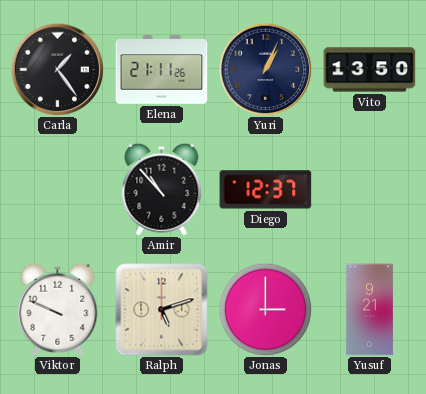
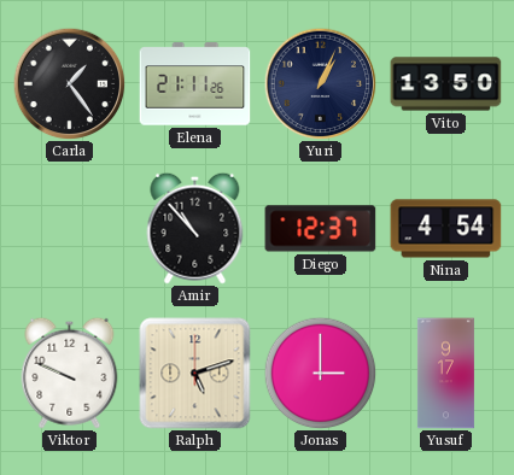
Nina: none -> 4:54 (446, 229)
Yusuf: 9:21 -> 9:17 (445, 374)
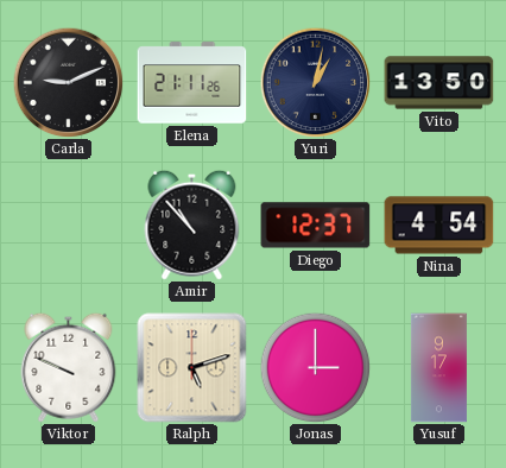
Carla: 1:24 -> 9:11 (68, 82)
Yuri: 1:04 -> 1:02 (315, 82)
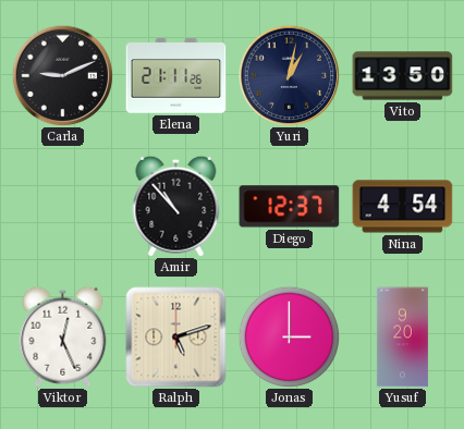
Viktor: 9:49 -> 12:26 (63, 336)
Yusuf: 9:17 -> 9:20 (402, 338)
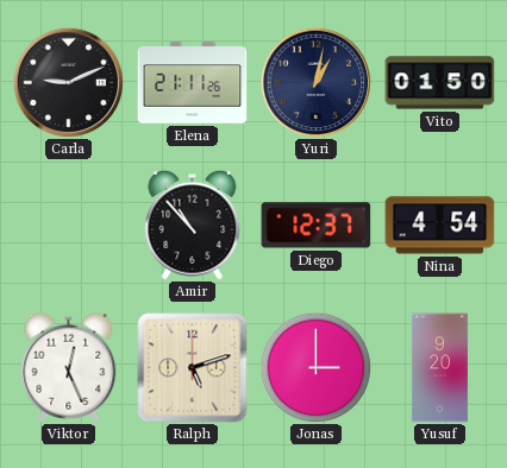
Vito: 13:50 -> 01:50 (440, 83)
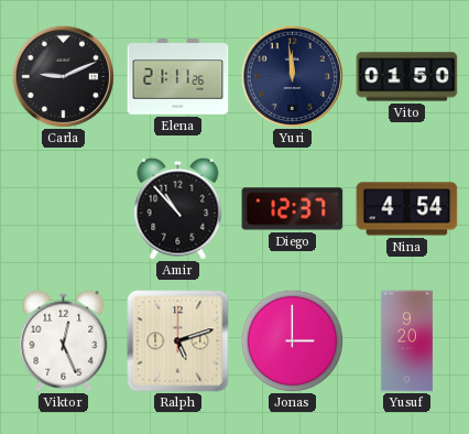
Yuri: 1:02 -> 11:59 (292, 76)
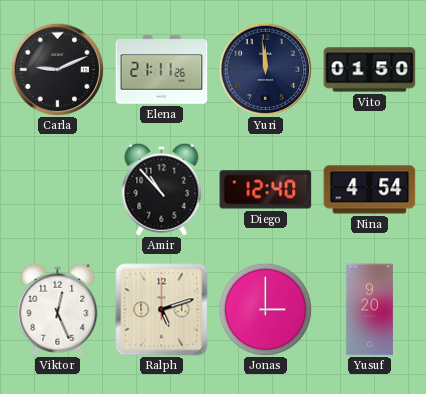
Diego: 12:37 -> 12:40 (266, 190)
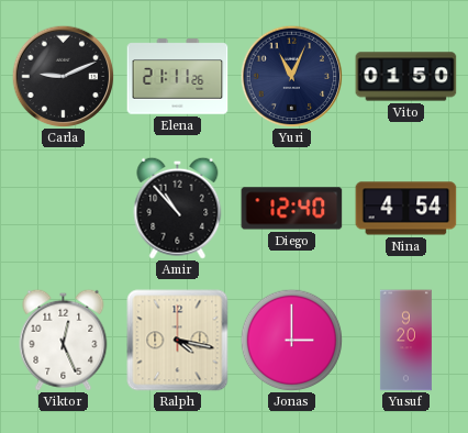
Yuri: 11:59 -> 11:04 (291, 76)
Ralph: 5:12 -> 4:17 (178, 341)
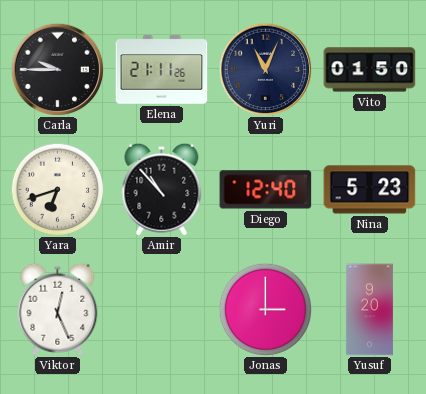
Carla: 9:11 -> 9:45 (57, 69)
Yara: none -> 6:42 (57, 189)
Nina: 4:54 -> 5:23 (370, 190)
Ralph: 4:17 -> none (178, 341)
